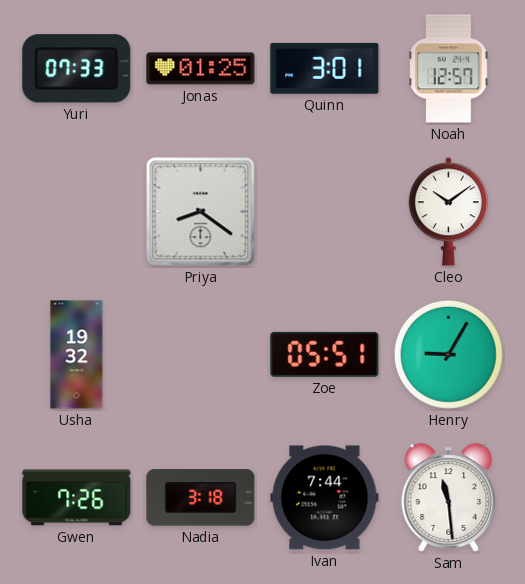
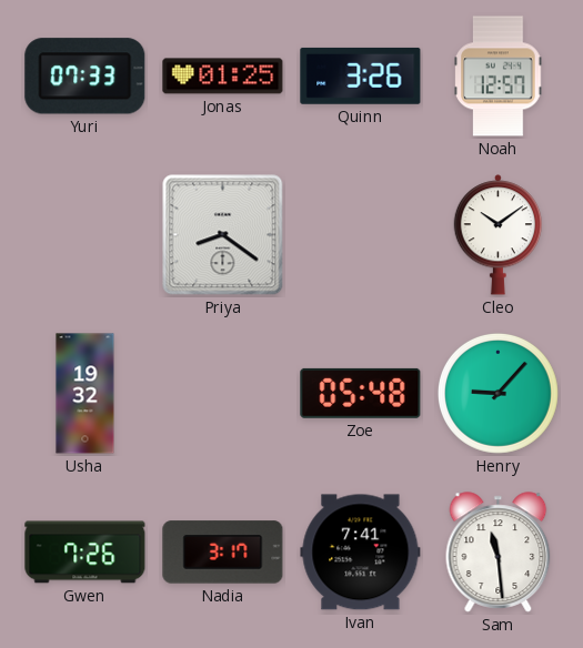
Quinn: 3:01 -> 3:26 (361, 75)
Zoe: 05:51 -> 05:48 (361, 393)
Henry: 9:05 -> 9:07 (497, 393)
Nadia: 3:18 -> 3:17 (223, 553)
Ivan: 7:44 -> 7:41 (361, 553)
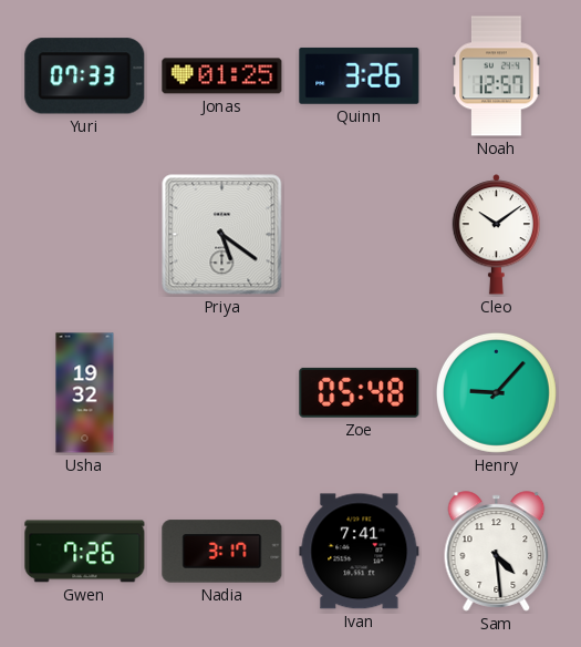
Priya: 8:21 -> 5:21 (222, 235)
Sam: 11:29 -> 4:29 (497, 552)
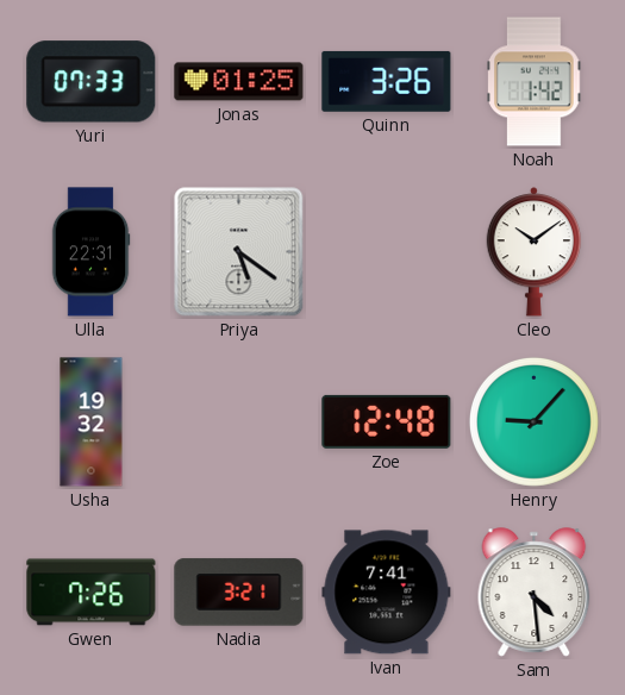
Noah: 12:57 -> 1:42 (535, 82)
Ulla: none -> 22:31 (90, 252)
Zoe: 05:48 -> 12:48 (387, 421)
Nadia: 3:17 -> 3:21 (239, 593)
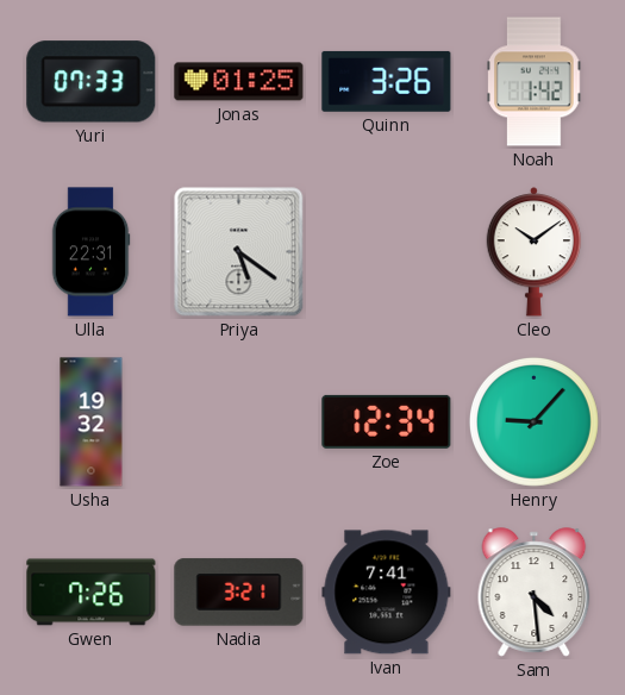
Zoe: 12:48 -> 12:34 (387, 421)
